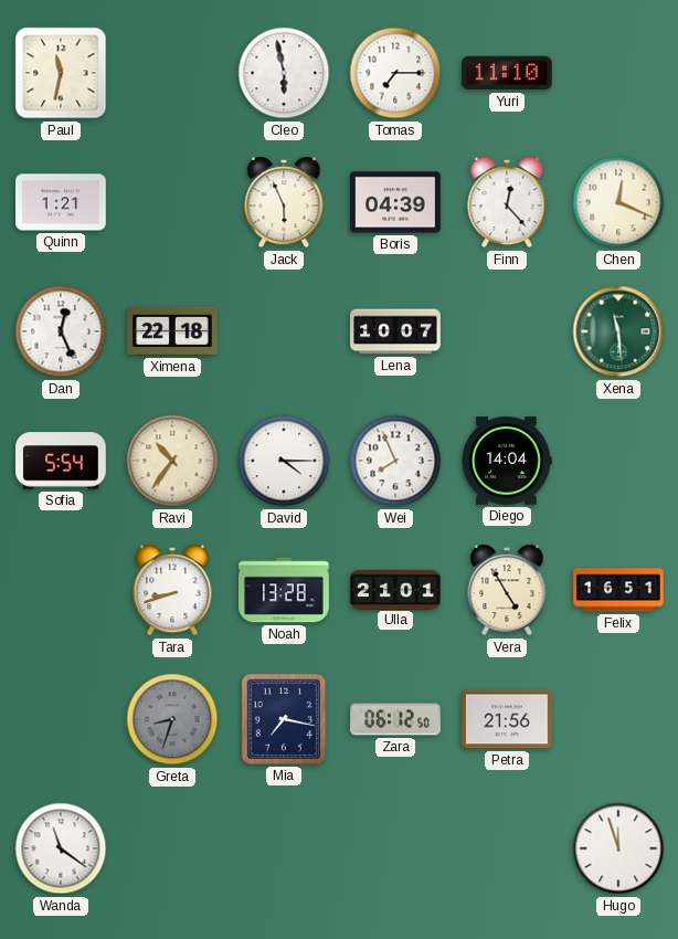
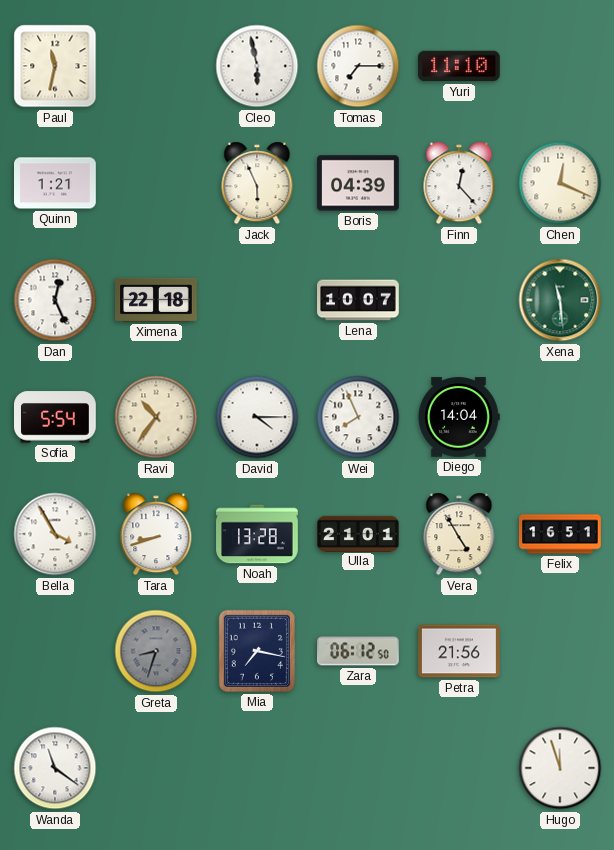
Bella: none -> 3:55 (55, 534)
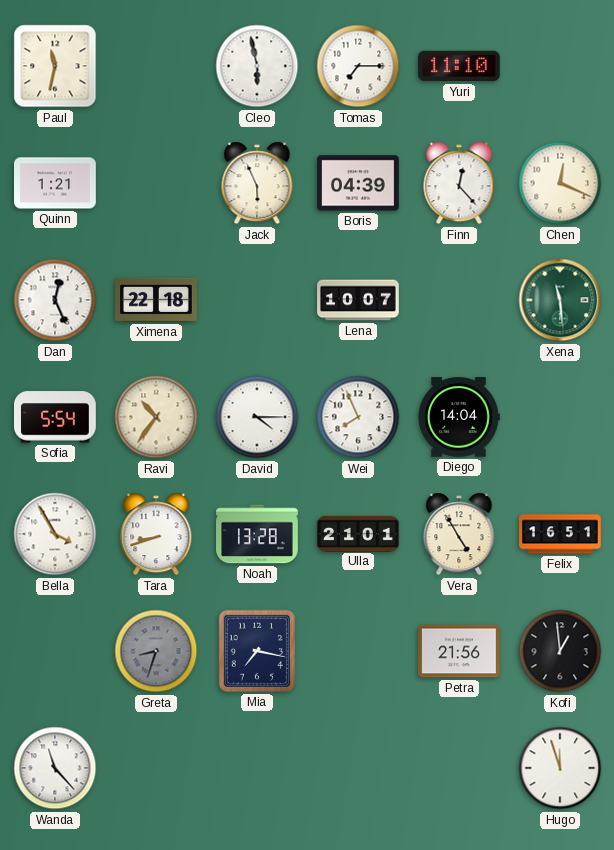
Zara: 06:12 -> none (359, 651)
Kofi: none -> 12:59 (560, 651)
Wanda: 11:21 -> 11:23 (55, 768)
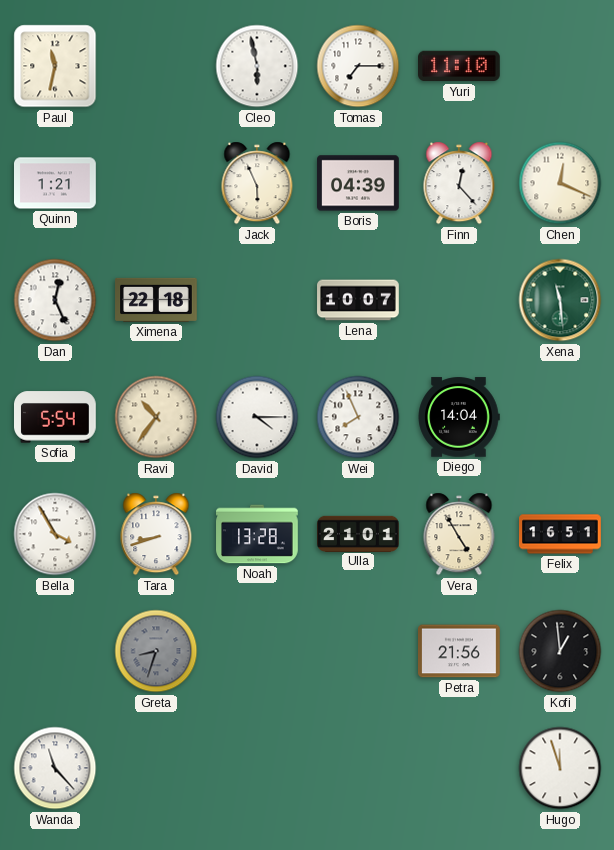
Mia: 7:17 -> none (257, 651)
